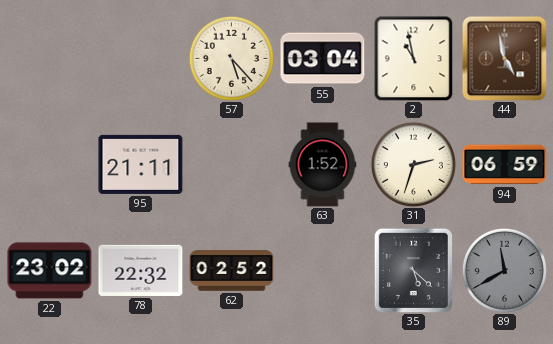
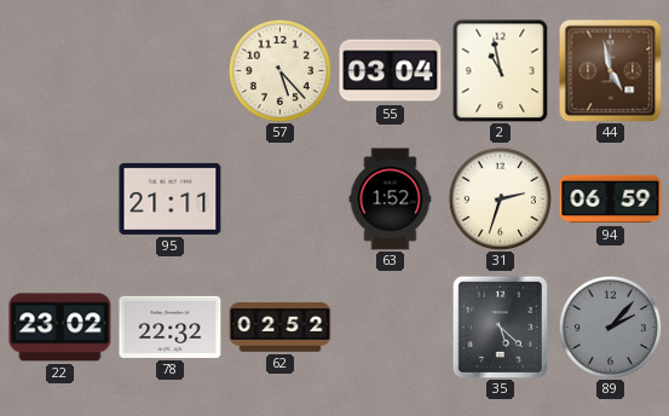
89: 11:40 -> 2:07 (610, 327)
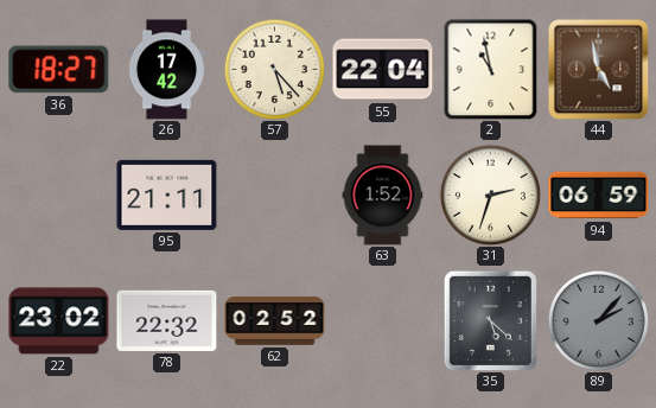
36: none -> 18:27 (59, 70)
26: none -> 17:42 (166, 70)
55: 03:04 -> 22:04 (383, 70)
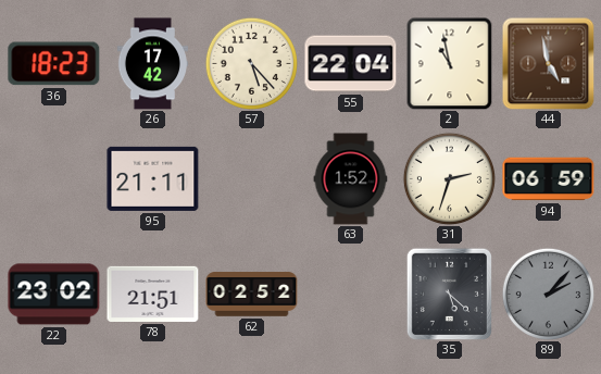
36: 18:27 -> 18:23 (54, 64)
78: 22:32 -> 21:51 (153, 294)
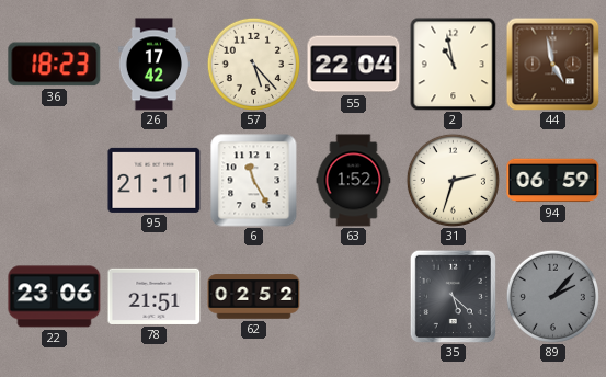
6: none -> 11:25 (254, 181)
22: 23:02 -> 23:06 (55, 297)
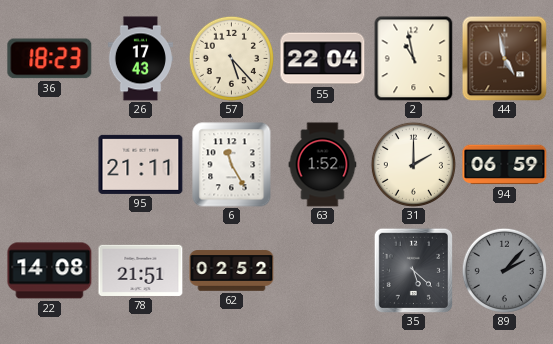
26: 17:42 -> 17:43 (140, 59)
31: 2:33 -> 2:00 (413, 164)
22: 23:06 -> 14:08 (50, 271)
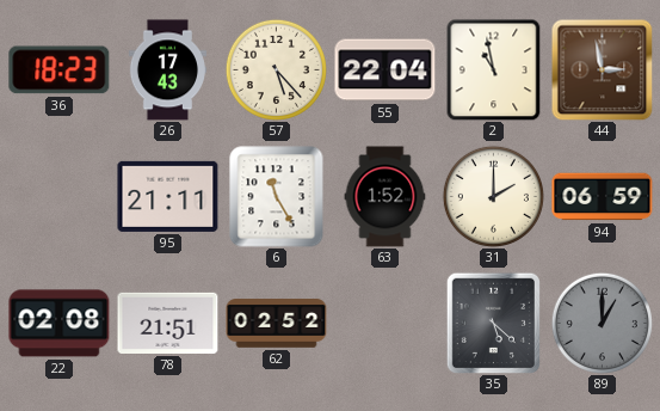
44: 4:58 -> 2:58 (602, 69)
22: 14:08 -> 02:08 (60, 324)
89: 2:07 -> 1:00 (602, 323)
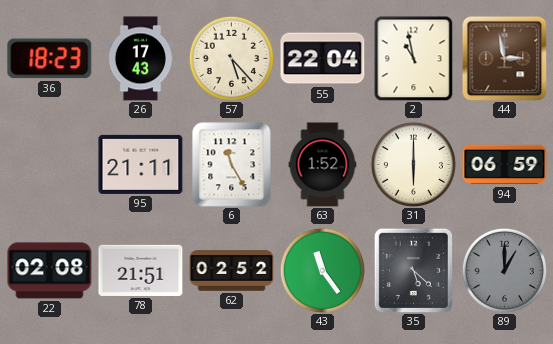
31: 2:00 -> 6:00 (413, 164)
43: none -> 11:24 (322, 270)
